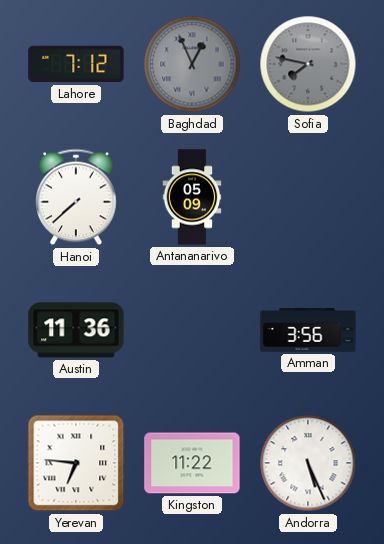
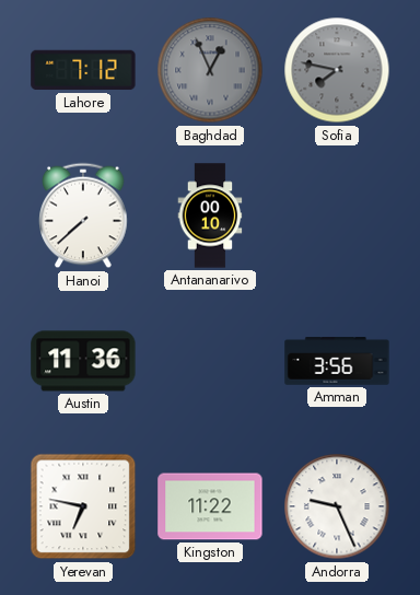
Antananarivo: 05:09 -> 00:10 (210, 215)
Yerevan: 6:46 -> 6:47 (83, 506)
Andorra: 5:26 -> 9:26 (337, 506)
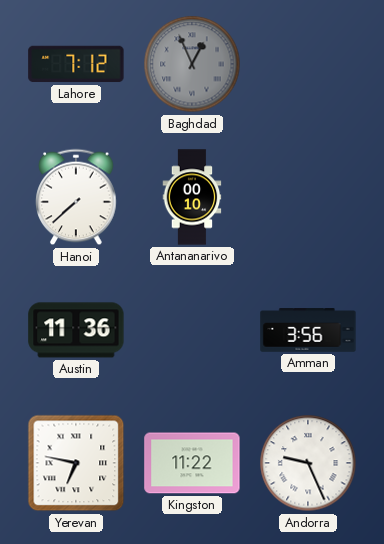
Sofia: 7:47 -> none (337, 70)
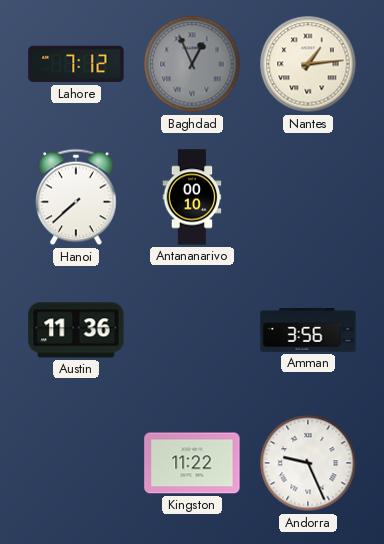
Nantes: none -> 1:14 (308, 64)
Yerevan: 6:47 -> none (76, 463)
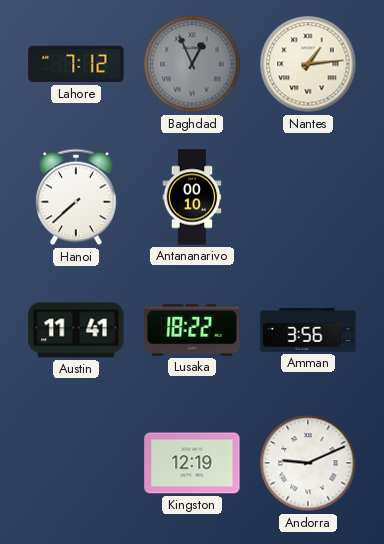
Austin: 11:36 -> 11:41 (76, 330)
Lusaka: none -> 18:22 (192, 330)
Kingston: 11:22 -> 12:19 (192, 463)
Andorra: 9:26 -> 9:11 (308, 463)
